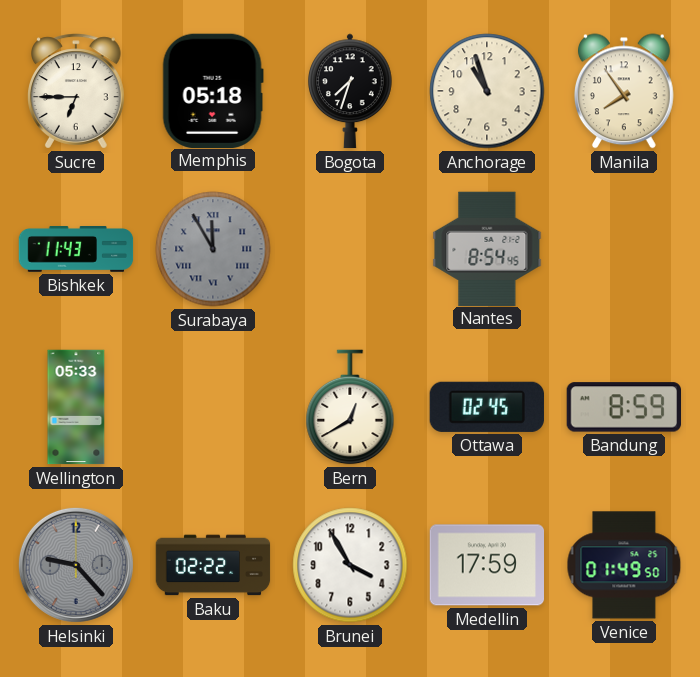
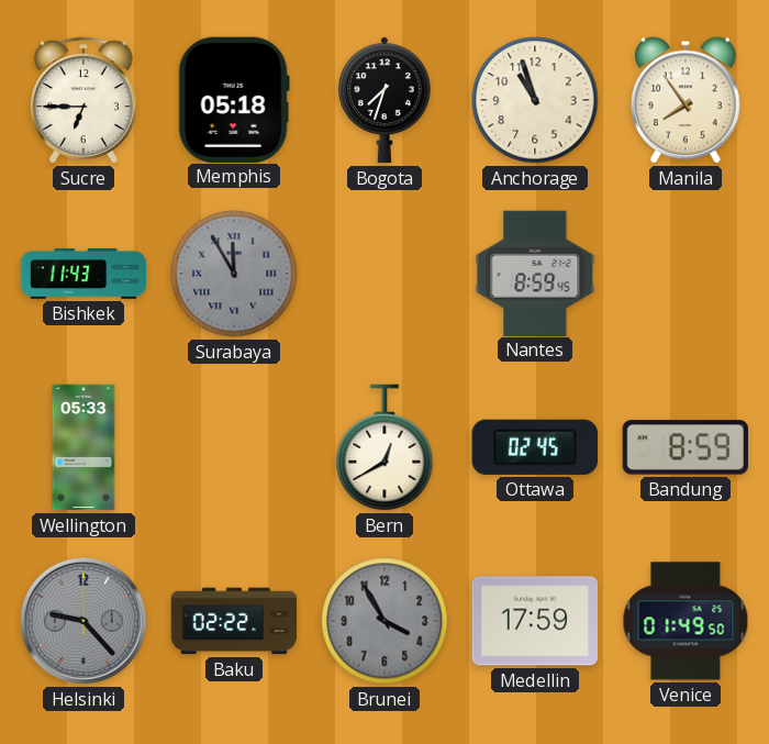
Nantes: 8:54 -> 8:59 (535, 273)
Brunei dial: white -> grey (384, 621)
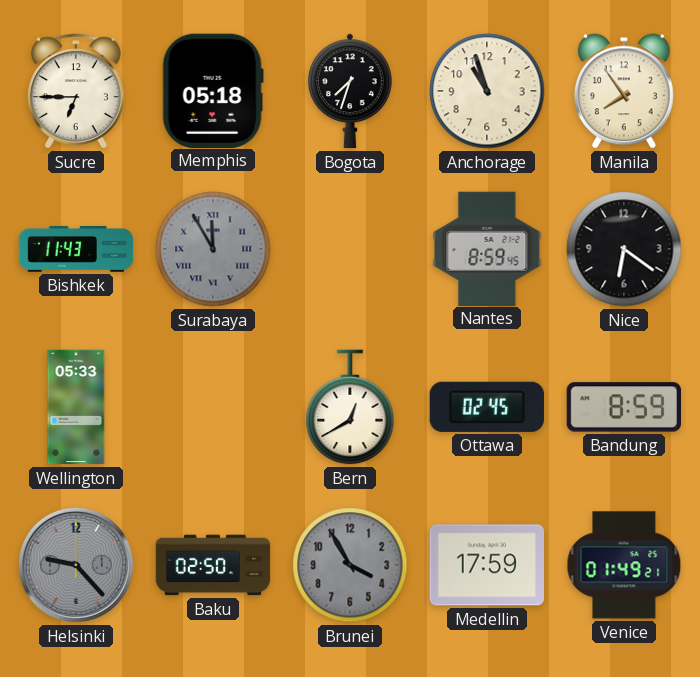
Nice: none -> 6:21 (624, 249)
Baku: 02:22 -> 02:50 (213, 565)
Venice: 01:49:50 -> 01:49:21 (624, 565)
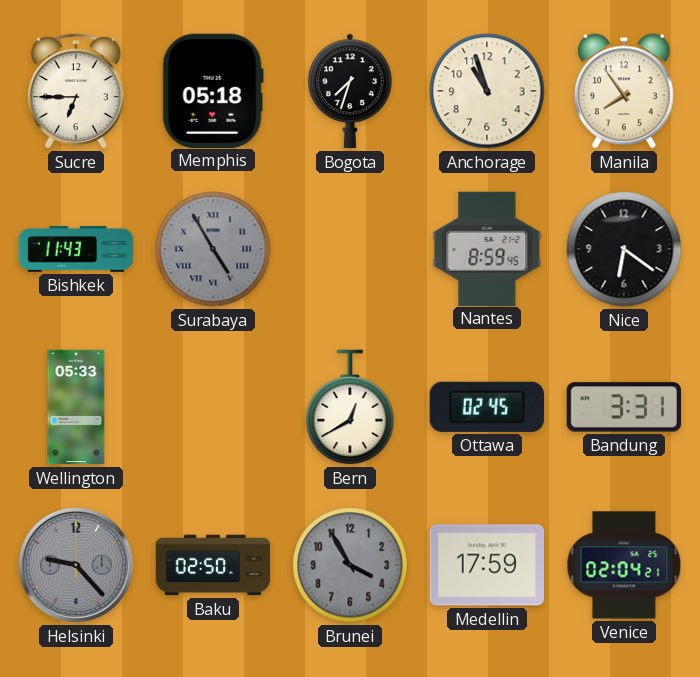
Surabaya: 11:55 -> 4:55 (213, 249)
Bandung: 8:59 -> 3:31 (623, 407)
Venice: 01:49 -> 02:04 (624, 565)
